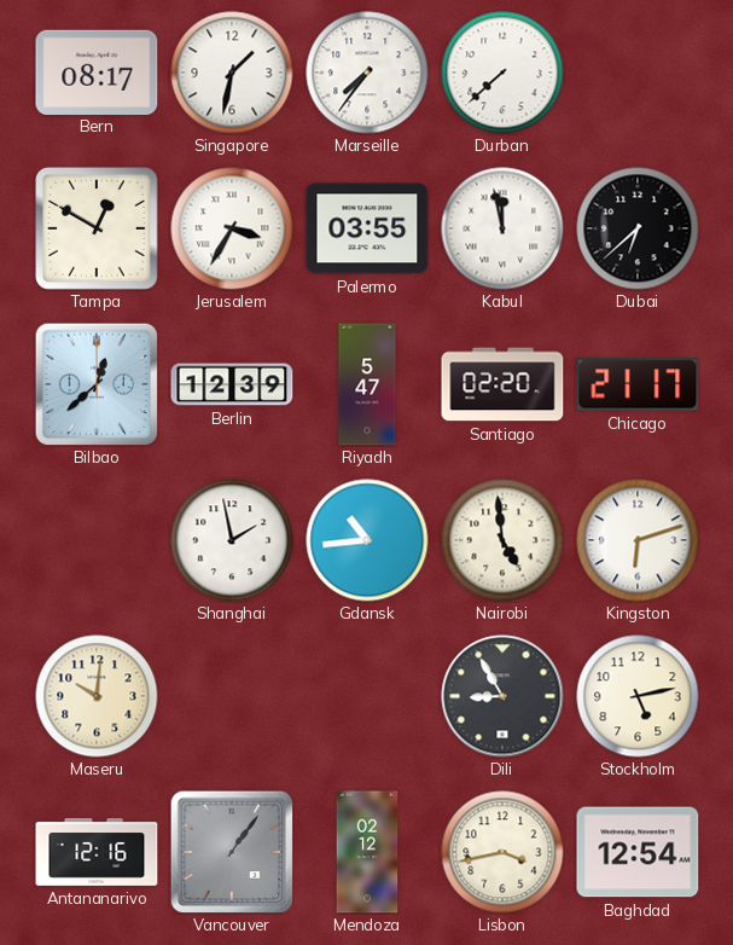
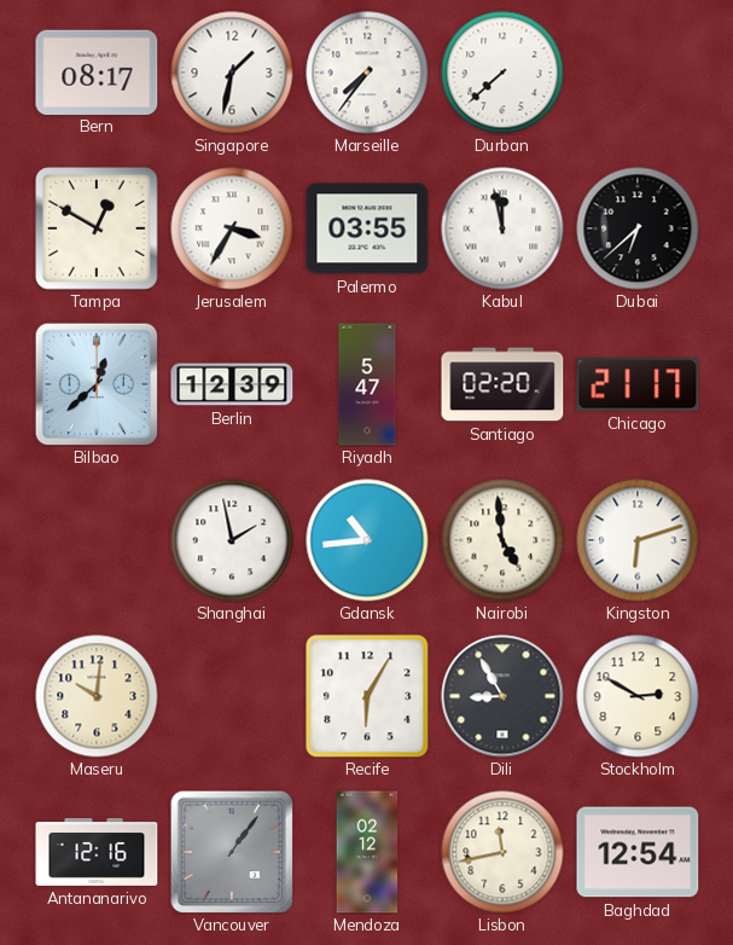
Recife: none -> 6:05 (367, 696)
Stockholm: 5:13 -> 2:50 (638, 696)
Lisbon: 3:43 -> 11:43 (502, 852)
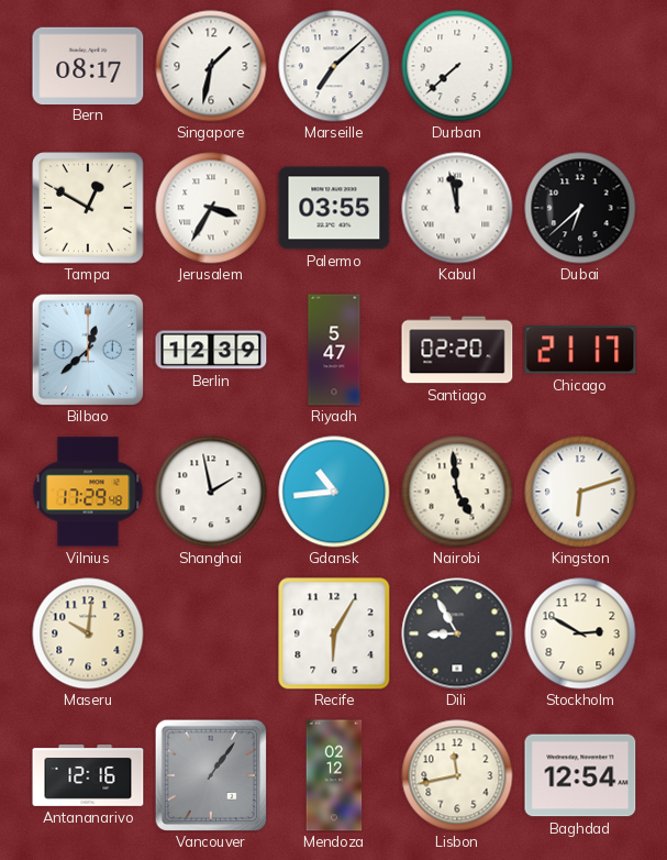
Marseille: 7:36 -> 7:08 (334, 66)
Vilnius: none -> 17:29 (88, 492)
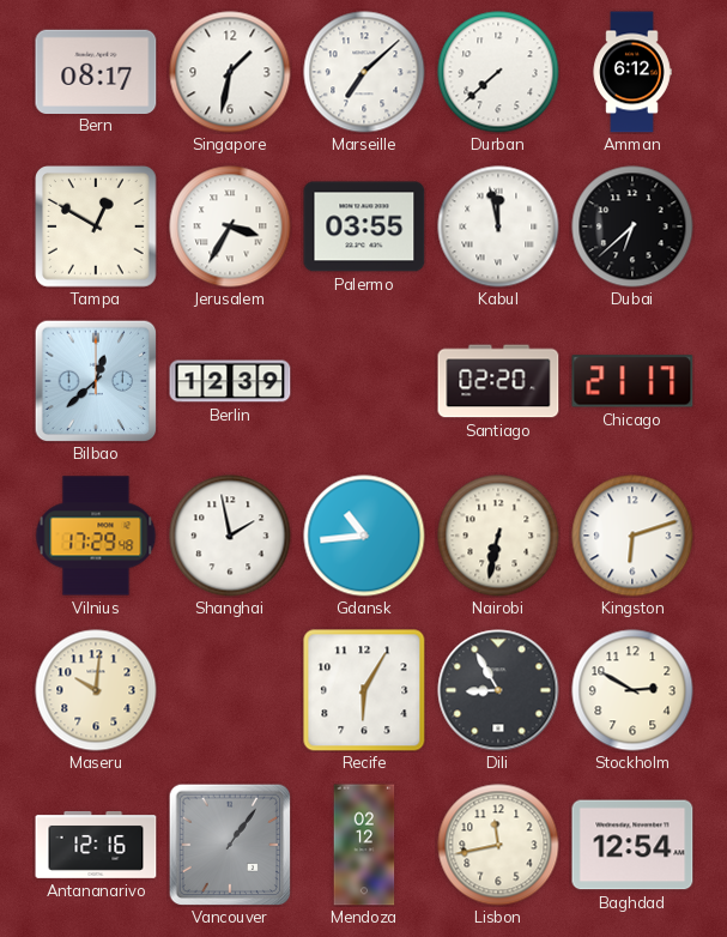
Amman: none -> 6:12 (632, 72)
Riyadh: 5:47 -> none (334, 350)
Nairobi: 4:59 -> 6:32 (498, 536)
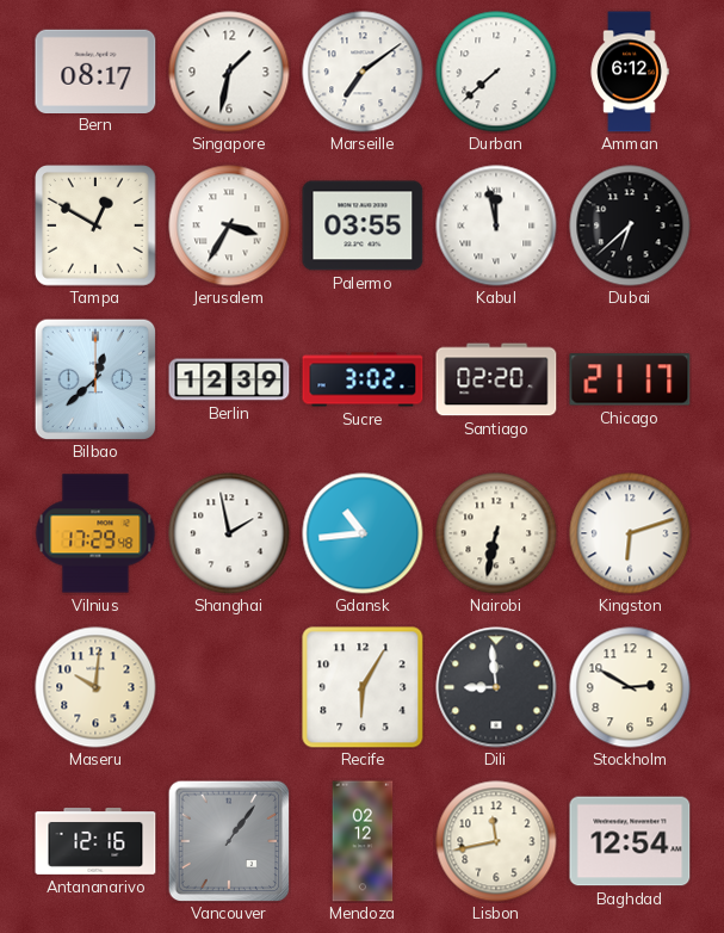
Marseille: 7:08 -> 7:09 (363, 72)
Sucre: none -> 3:02 (363, 379)
Dili: 8:55 -> 8:59 (496, 687)
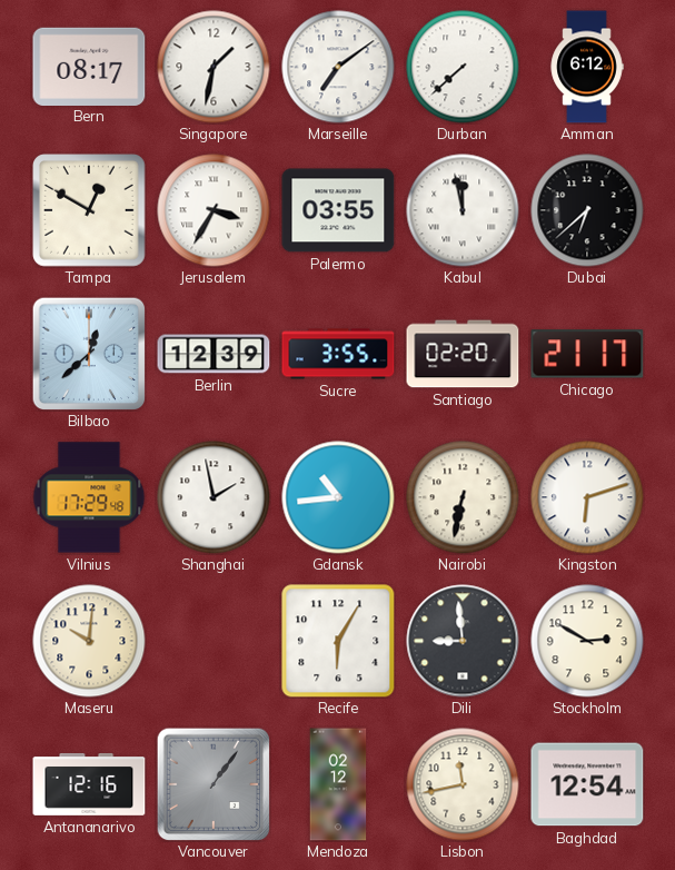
Sucre: 3:02 -> 3:55 (338, 354)
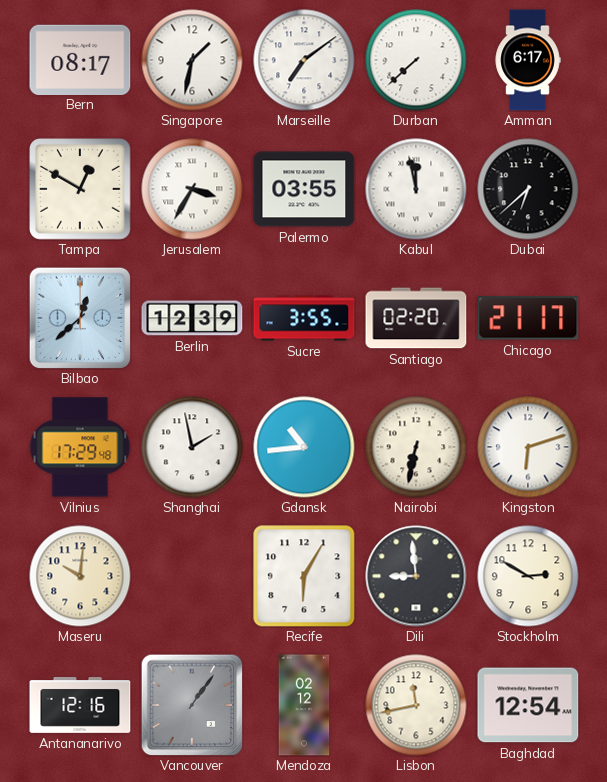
Amman: 6:12 -> 6:17 (528, 60)
